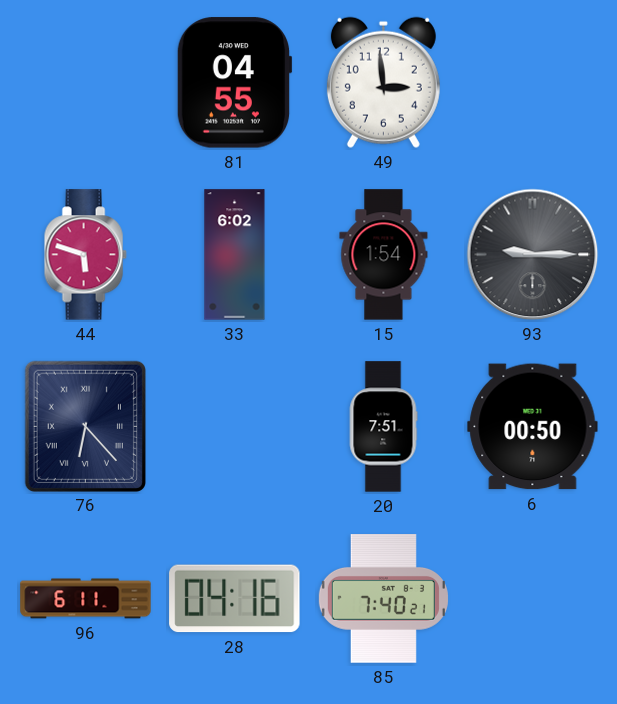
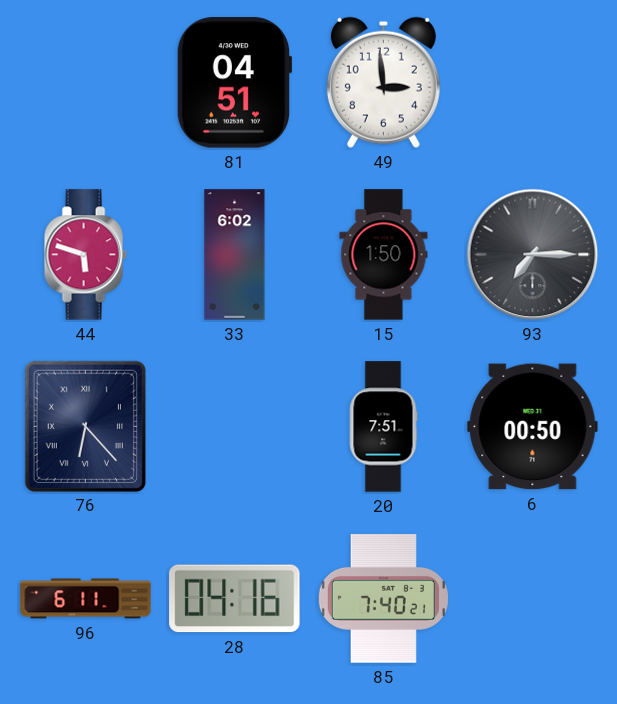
81: 04:55 -> 04:51 (234, 83)
15: 1:54 -> 1:50 (384, 255)
93: 9:15 -> 7:15 (533, 255)
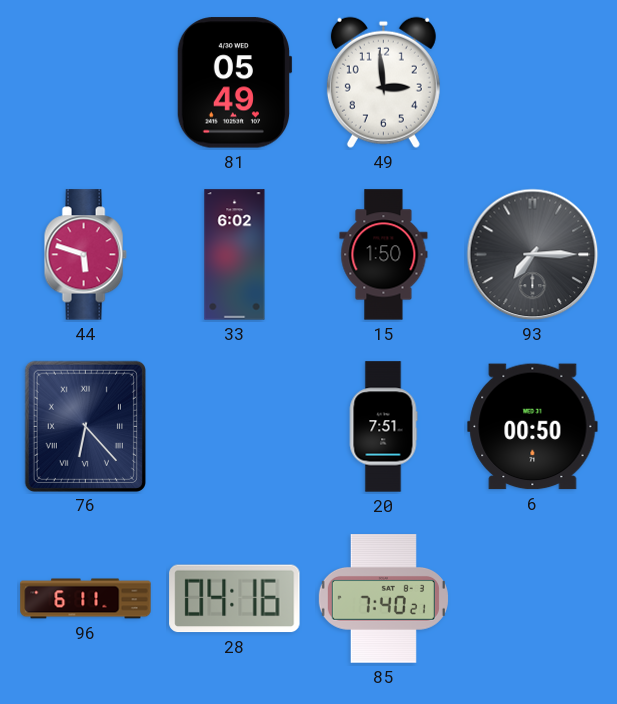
81: 04:51 -> 05:49 (234, 83)
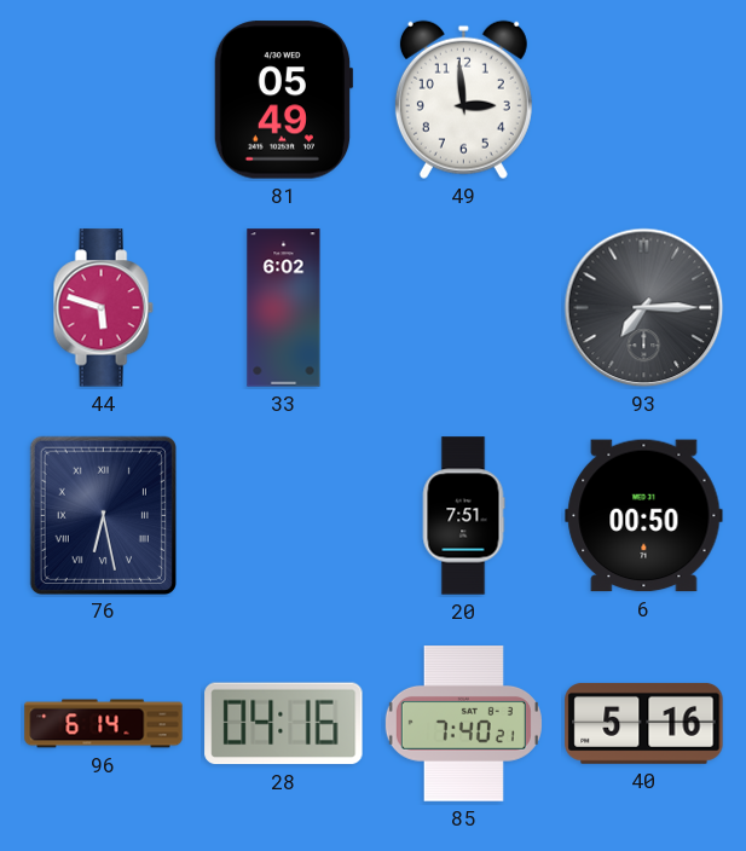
15: 1:50 -> none (384, 255)
76: 6:23 -> 6:28 (103, 515)
96: 6:11 -> 6:14 (104, 724)
40: none -> 5:16 (644, 723)
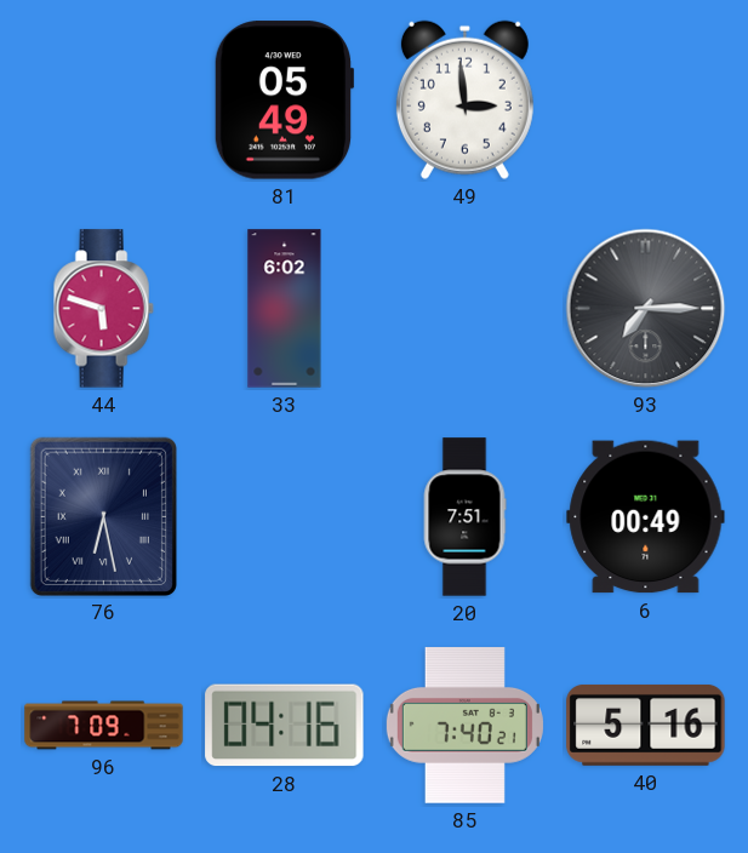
6: 00:50 -> 00:49 (646, 517)
96: 6:14 -> 7:09 (104, 726)
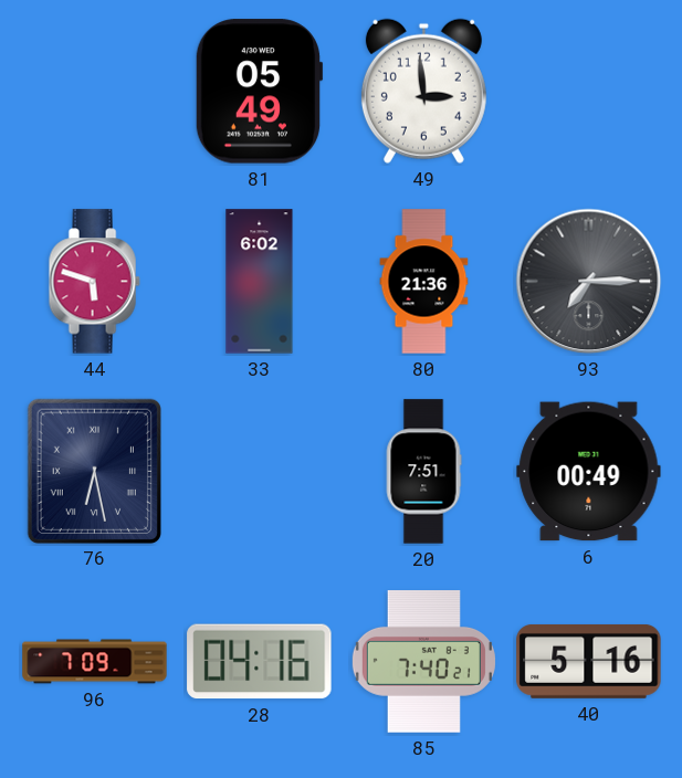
80: none -> 21:36 (424, 282)
